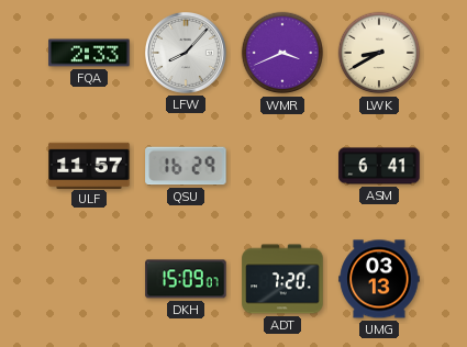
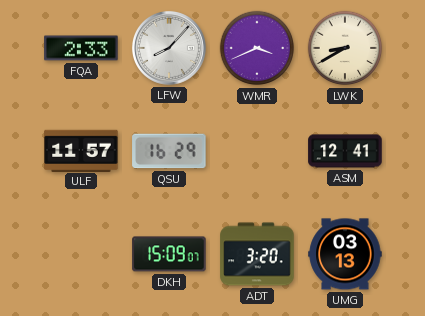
ASM: 6:41 -> 12:41 (345, 151)
ADT: 7:20 -> 3:20 (257, 254)
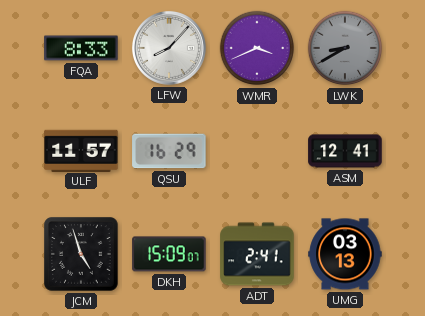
FQA: 2:33 -> 8:33 (81, 48)
LWK dial: cream -> grey (345, 48)
JCM: none -> 4:57 (81, 254)
ADT: 3:20 -> 2:41 (257, 254)
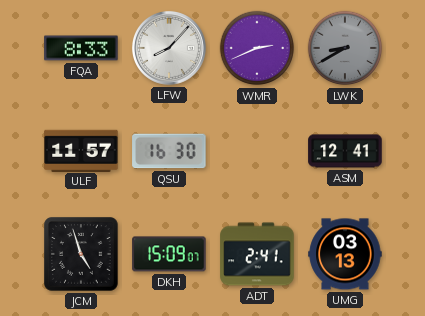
WMR: 3:41 -> 2:41 (257, 48)
QSU: 16:29 -> 16:30 (169, 151)
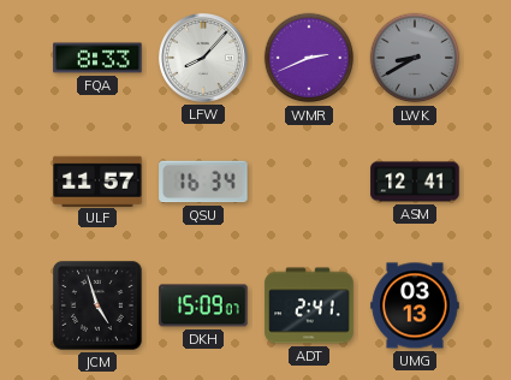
QSU: 16:30 -> 16:34 (203, 182)
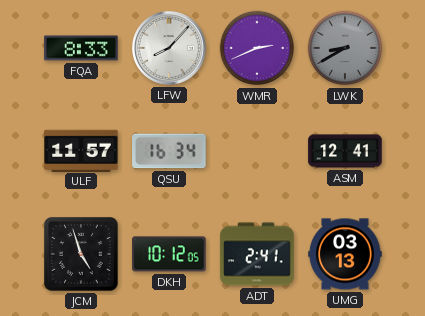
DKH: 15:09 -> 10:12 (169, 254)
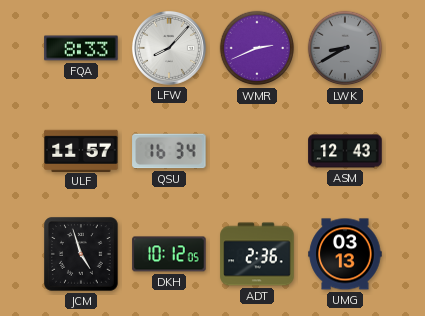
ASM: 12:41 -> 12:43 (345, 151)
ADT: 2:41 -> 2:36 (257, 254)
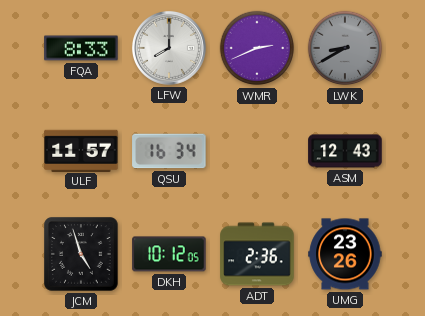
LFW: 8:07 -> 8:00 (169, 48)
UMG: 03:13 -> 23:26 (345, 254)
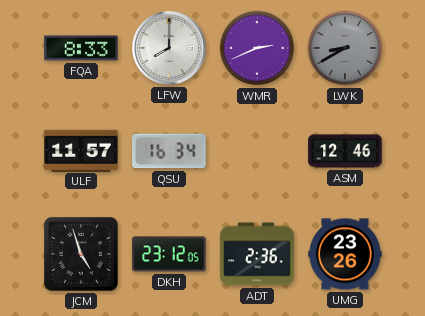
ASM: 12:43 -> 12:46 (345, 151)
DKH: 10:12 -> 23:12 (169, 254)
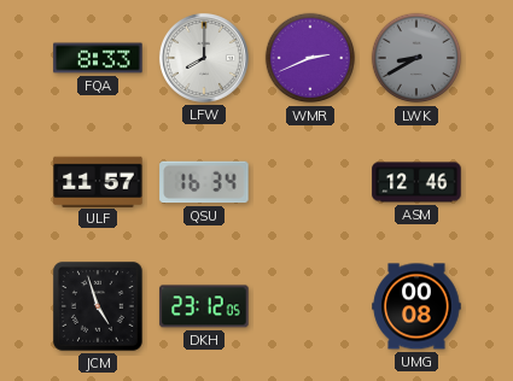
ADT: 2:36 -> none (257, 254)
UMG: 23:26 -> 00:08 (416, 306)
